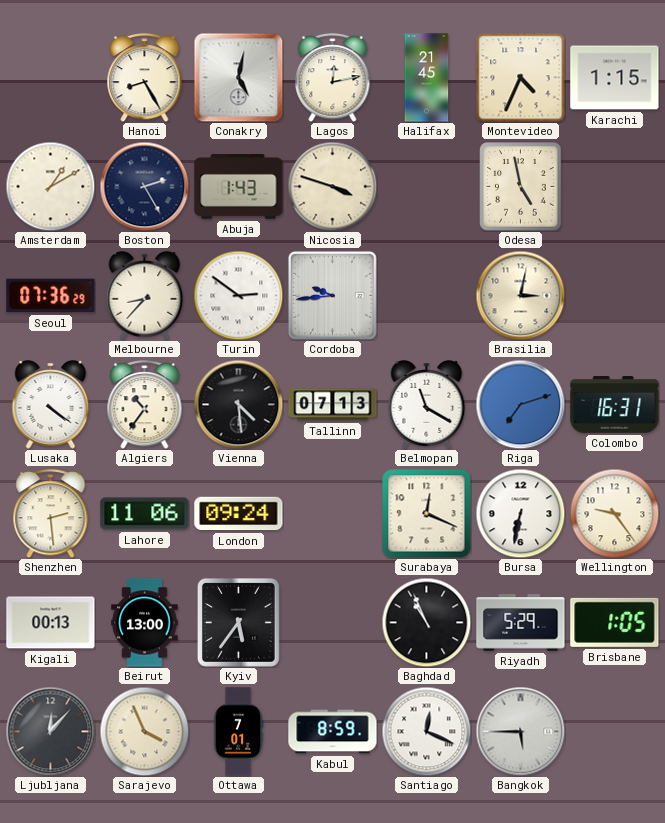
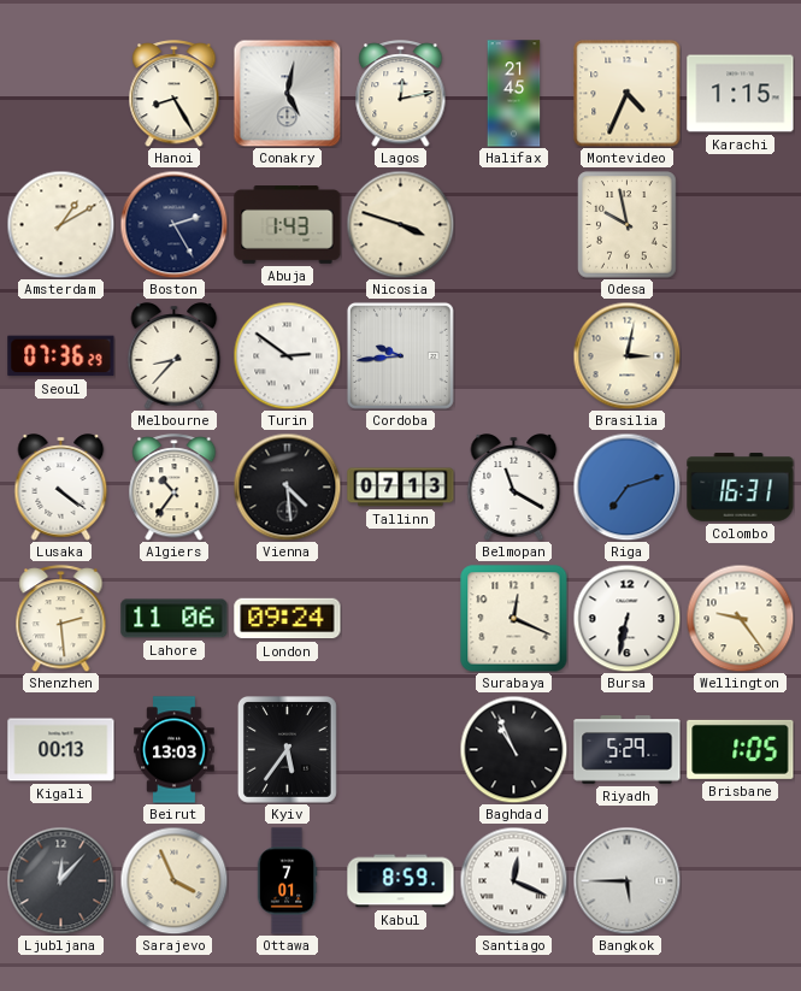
Odesa: 4:58 -> 9:58 (628, 225)
Beirut: 13:00 -> 13:03 (175, 750)
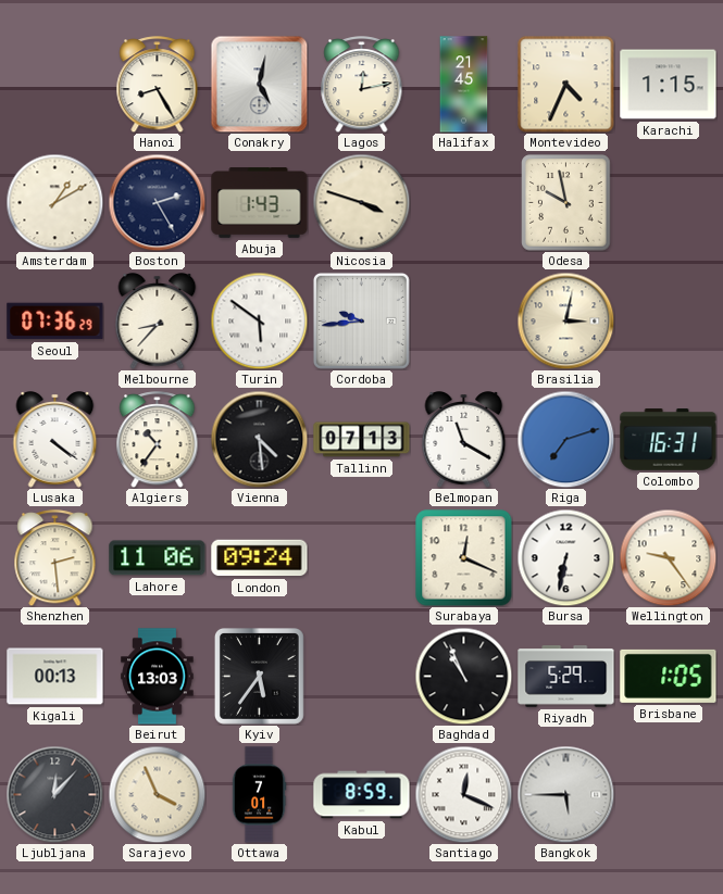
Turin: 2:51 -> 5:51 (259, 320)
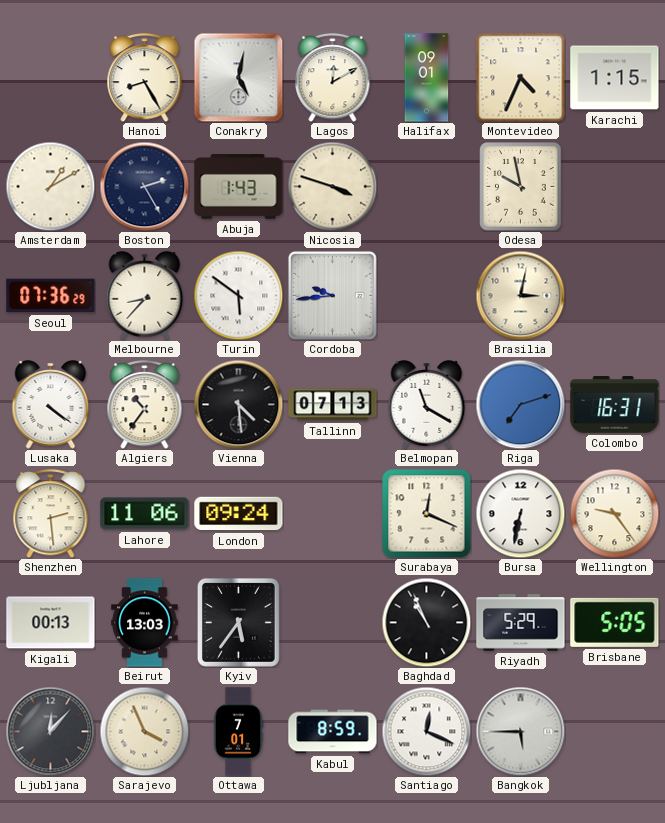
Lagos: 12:13 -> 12:10 (333, 78)
Halifax: 21:45 -> 09:01 (427, 78)
Brisbane: 1:05 -> 5:05 (615, 622)
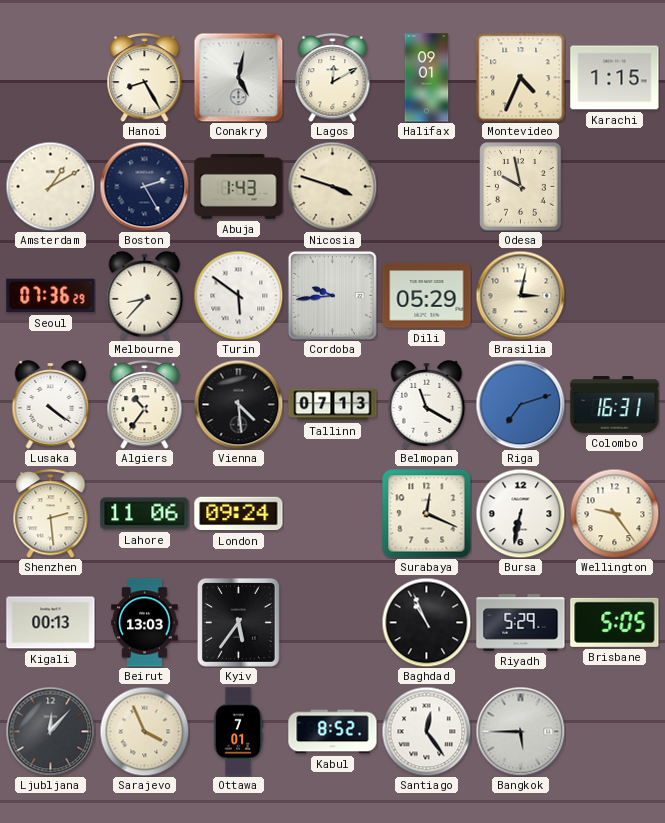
Dili: none -> 05:29 (427, 296)
Kabul: 8:59 -> 8:52 (333, 732)
Santiago: 12:19 -> 12:24 (426, 731)
